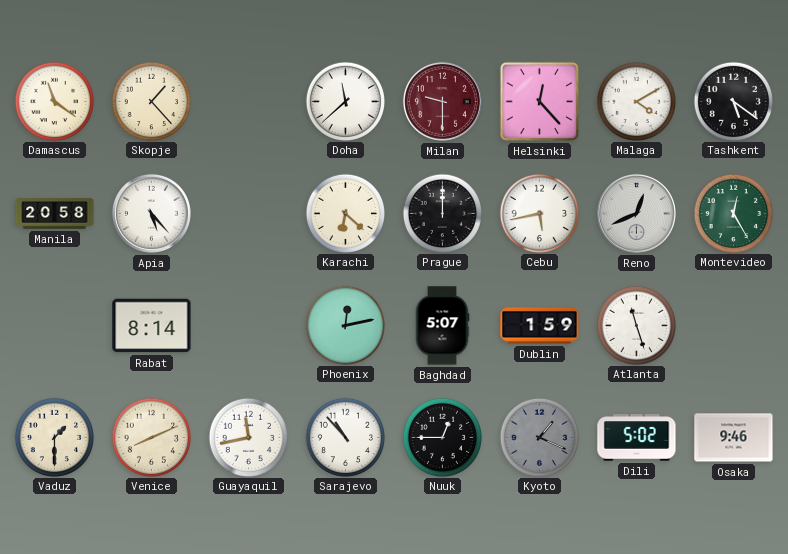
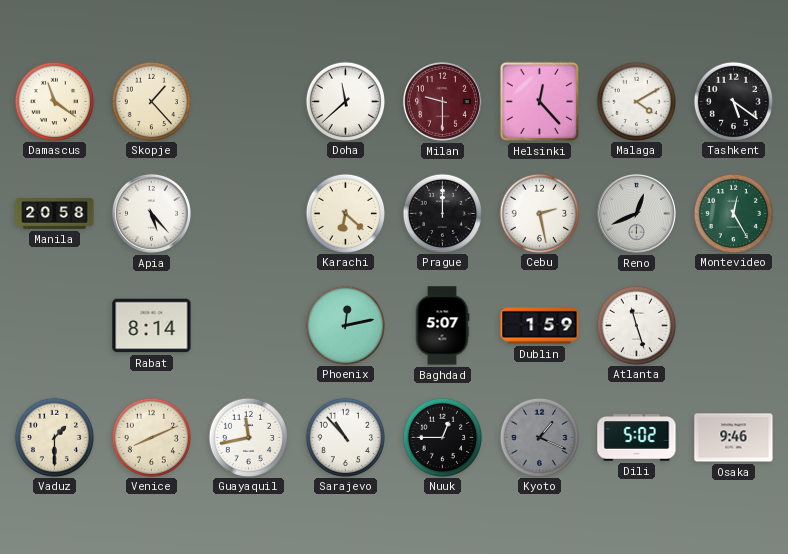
Cebu: 5:43 -> 2:28 (539, 213)
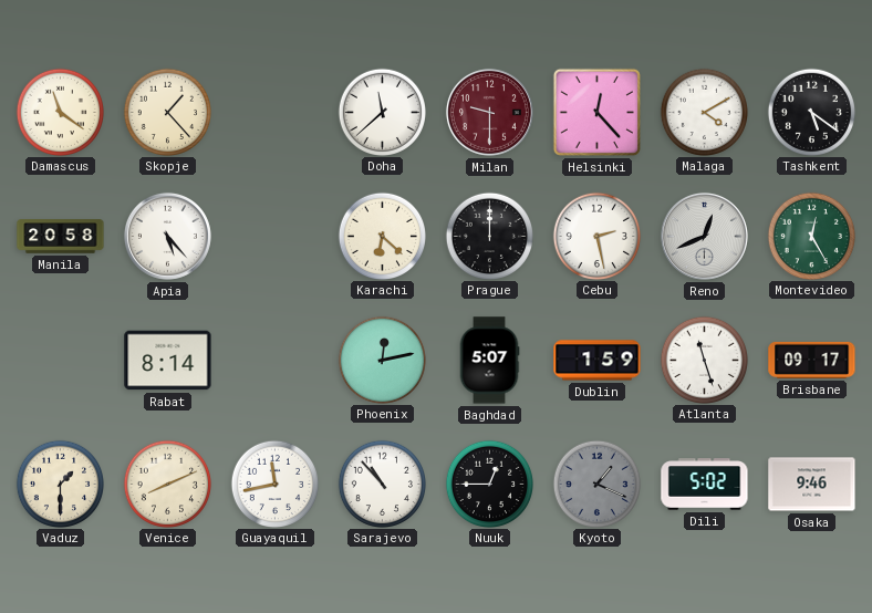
Brisbane: none -> 09:17 (812, 360)
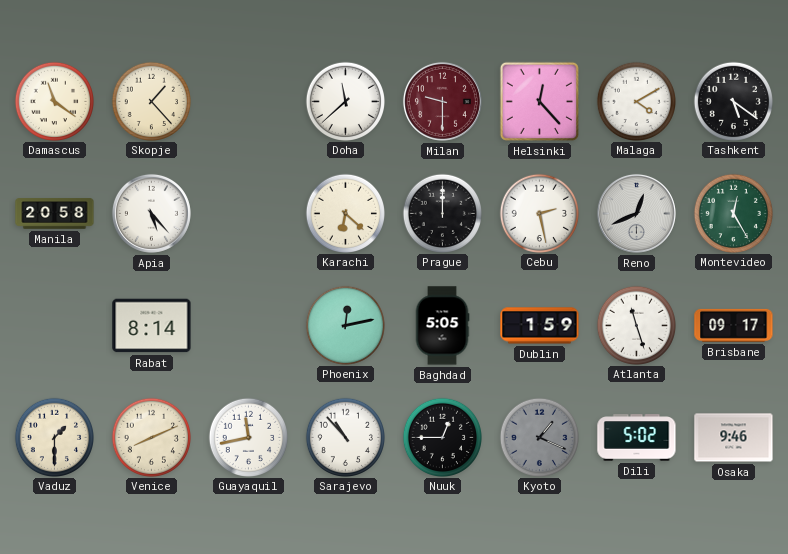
Baghdad: 5:07 -> 5:05 (442, 326)
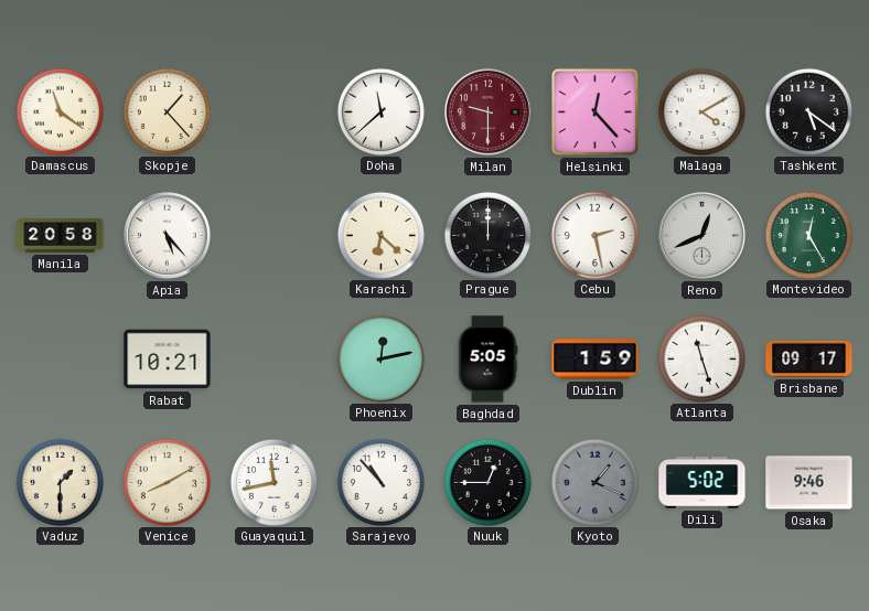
Rabat: 8:14 -> 10:21 (168, 360)
Venice: 8:11 -> 8:10 (167, 482)
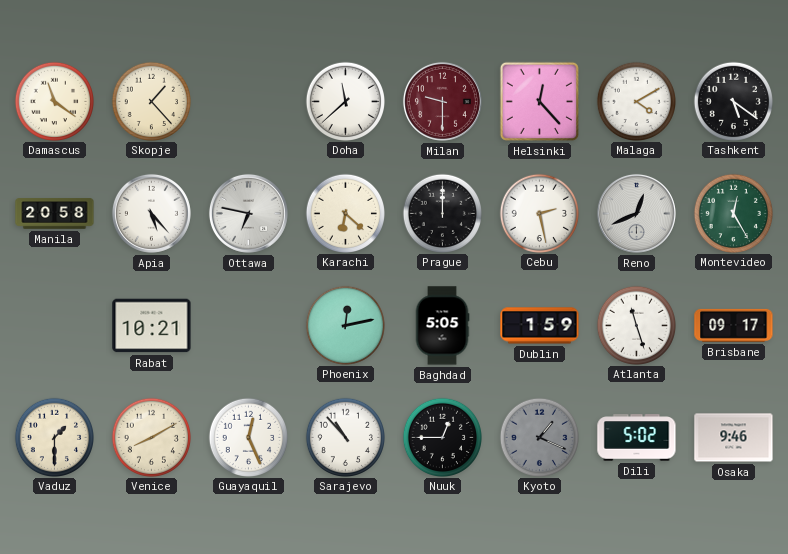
Ottawa: none -> 6:47 (248, 213)
Guayaquil: 11:43 -> 12:26 (248, 437)
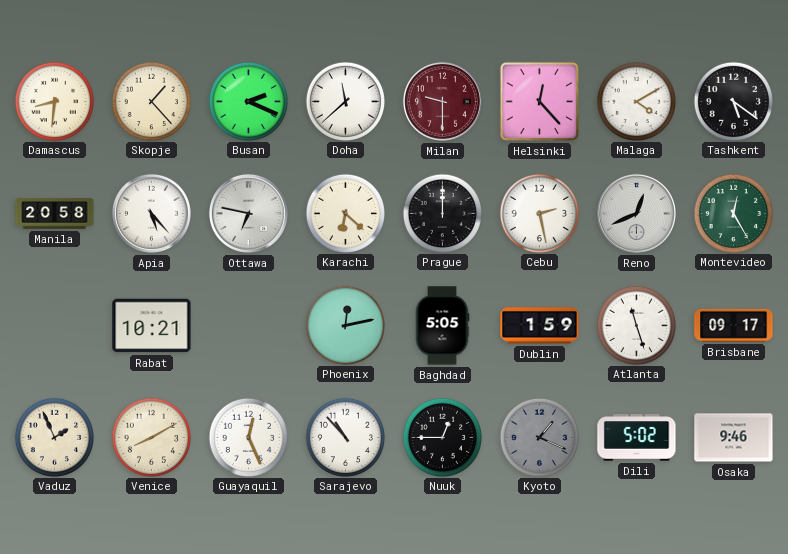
Damascus: 11:21 -> 8:31 (54, 101)
Busan: none -> 2:19 (248, 101)
Vaduz: 1:30 -> 1:56 (54, 437)
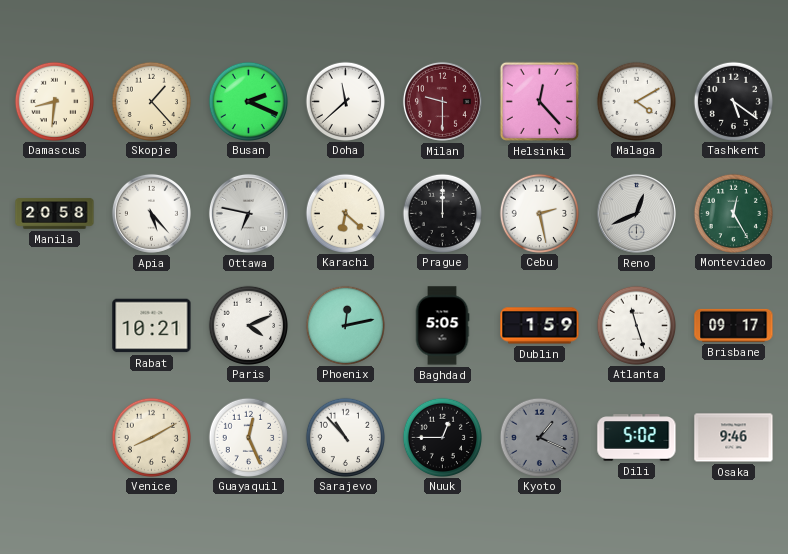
Paris: none -> 4:11 (248, 325)
Vaduz: 1:56 -> none (54, 437)
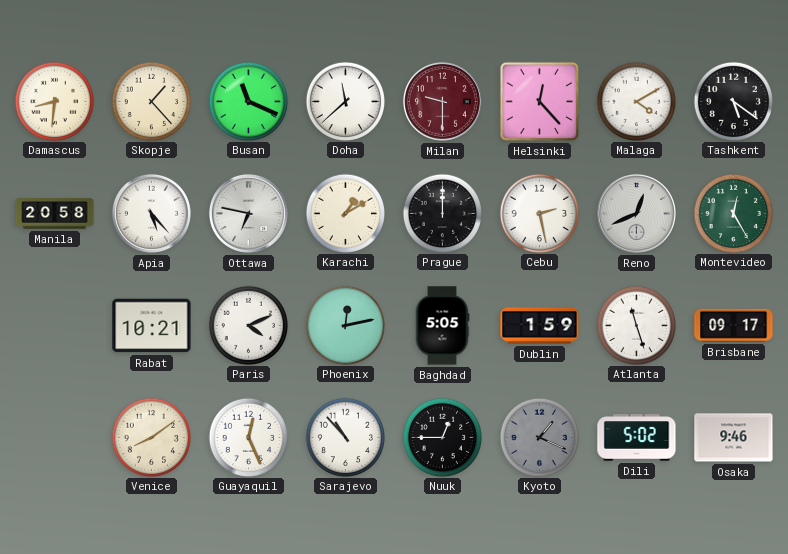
Busan: 2:19 -> 11:19 (248, 101)
Karachi: 6:22 -> 1:10 (345, 213)
Venice: 8:10 -> 8:09 (151, 437)
